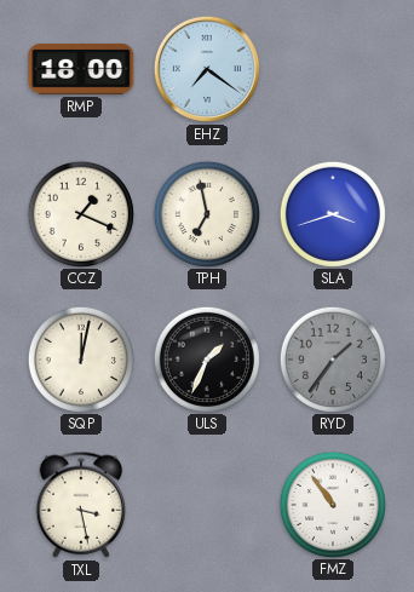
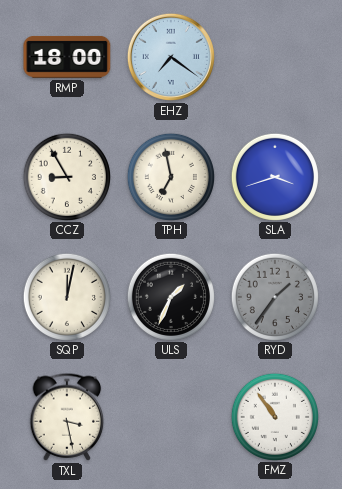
CCZ: 1:19 -> 8:55 (66, 176)
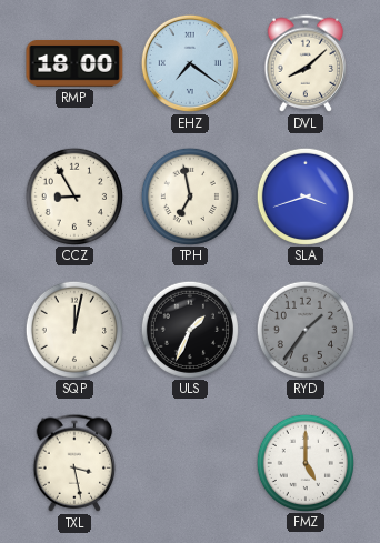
DVL: none -> 8:08 (306, 63)
FMZ: 10:54 -> 5:00 (304, 462)
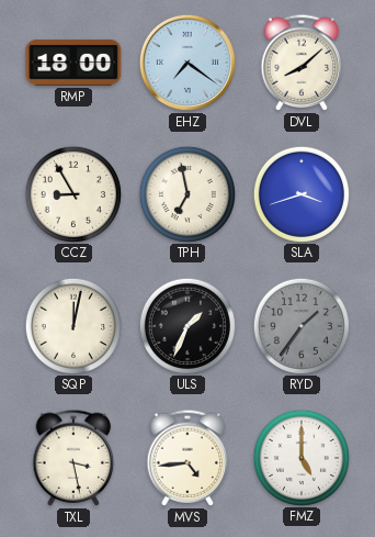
MVS: none -> 4:44 (187, 458)
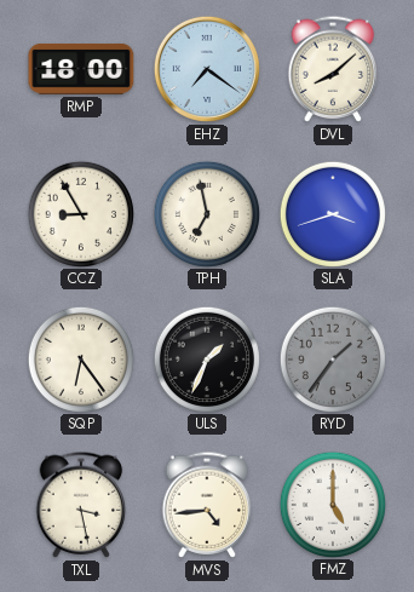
SQP: 12:02 -> 6:24 (80, 358)
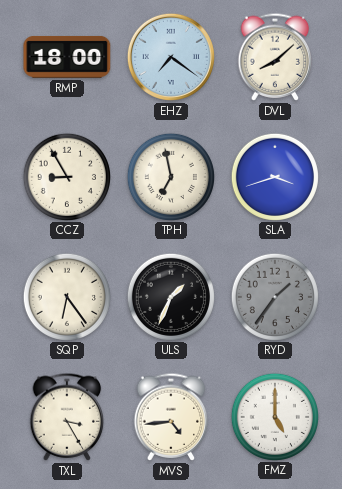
TXL: 3:28 -> 3:25 (67, 417)
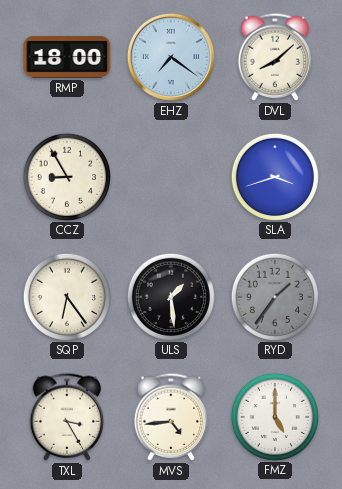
TPH: 6:58 -> none (170, 176)
ULS: 1:34 -> 1:29 (170, 296)
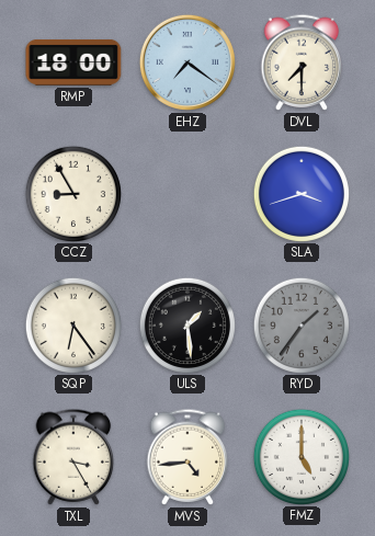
DVL: 8:08 -> 7:30 (302, 62)
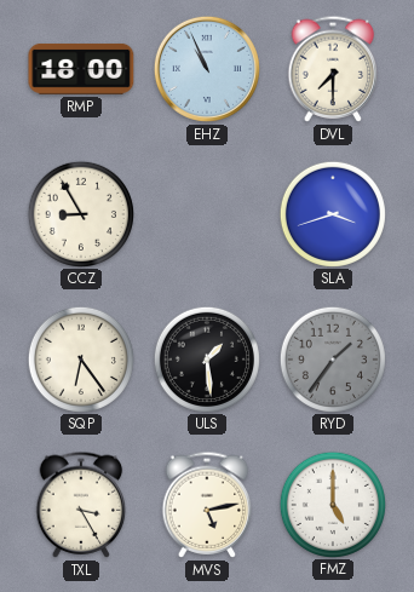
EHZ: 7:21 -> 10:56 (207, 69)
MVS: 4:44 -> 5:13 (207, 505)
